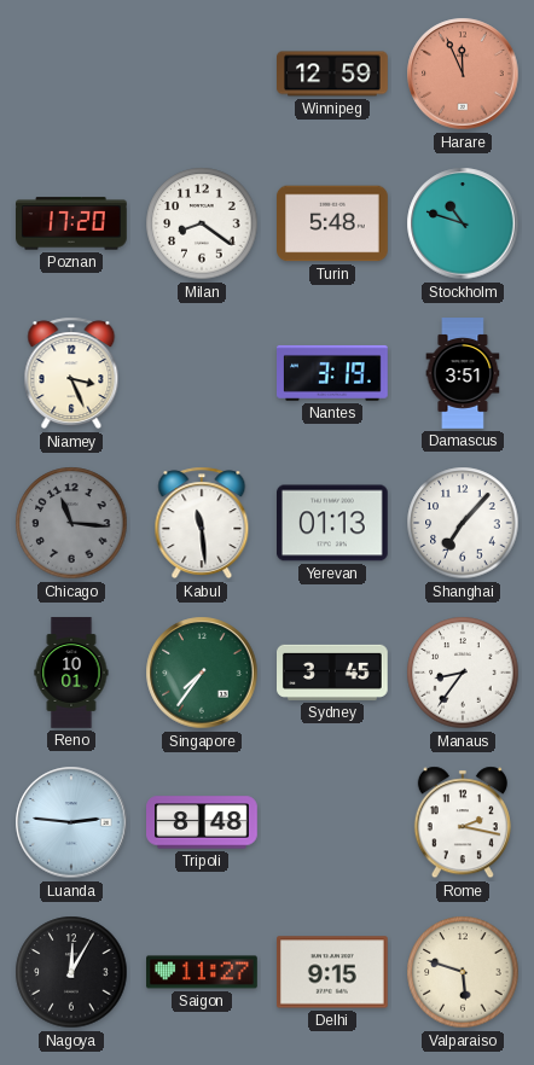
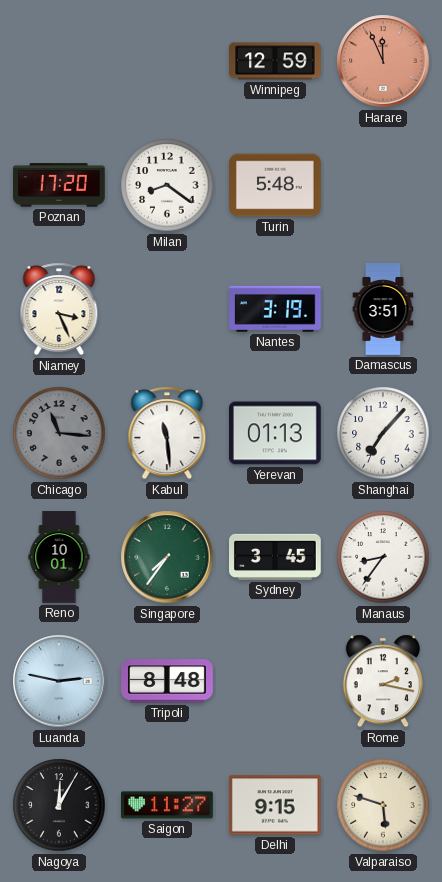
Stockholm: 10:48 -> none (463, 223)
Luanda: 2:46 -> 2:47 (59, 681)
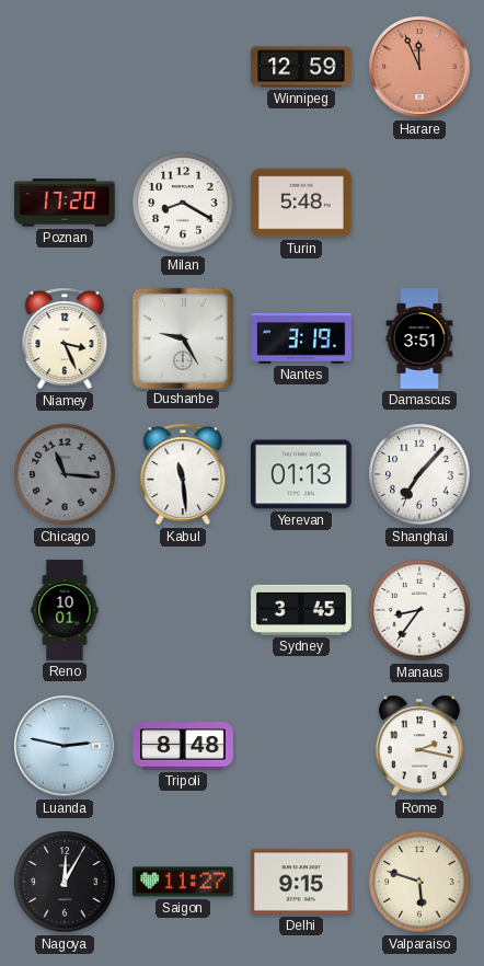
Milan: 8:21 -> 8:20 (183, 203)
Dushanbe: none -> 9:25 (182, 337)
Singapore: 7:36 -> none (167, 557)
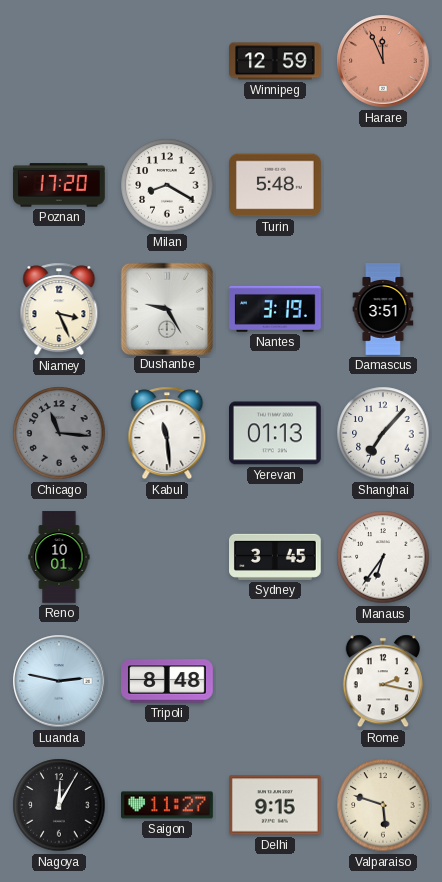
Manaus: 8:36 -> 6:36 (383, 557)
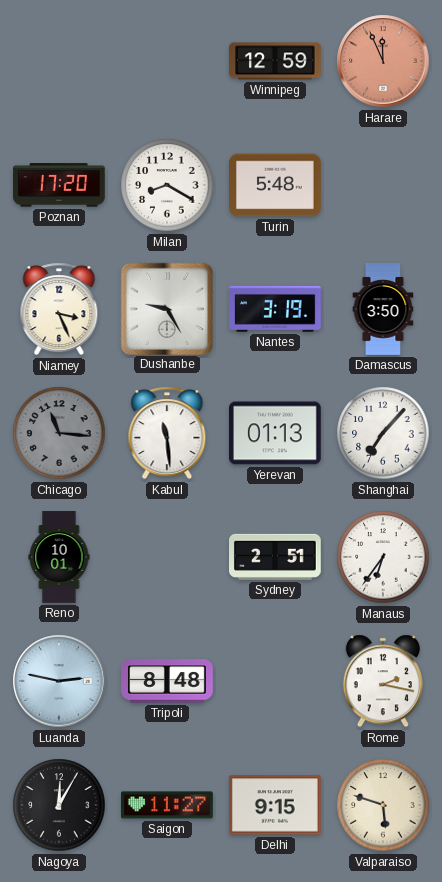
Damascus: 3:51 -> 3:50 (383, 309)
Sydney: 3:45 -> 2:51 (276, 557)
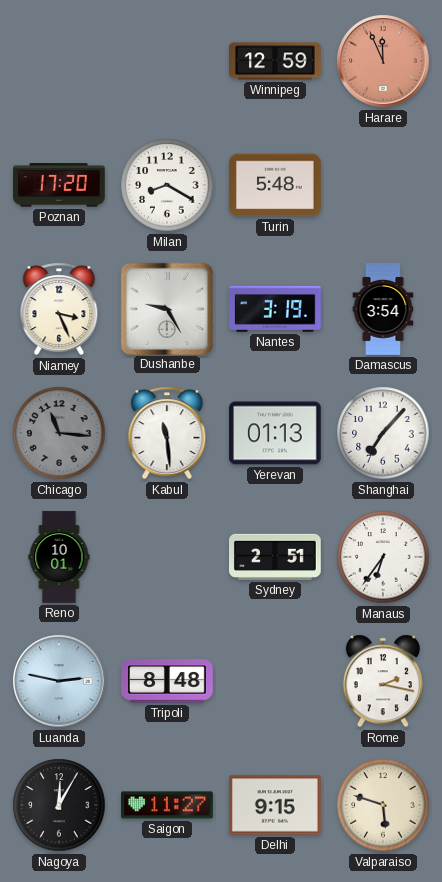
Damascus: 3:50 -> 3:54 (383, 309)
